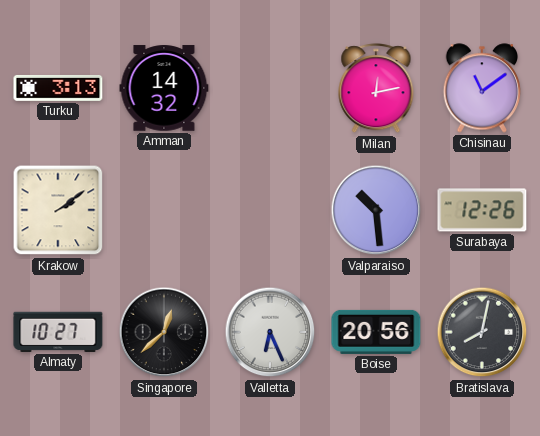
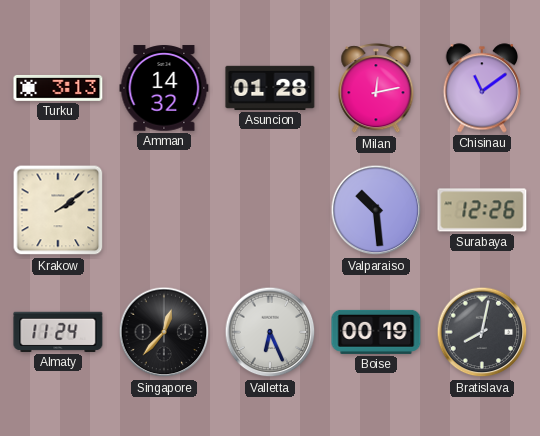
Asuncion: none -> 01:28 (270, 88)
Almaty: 10:27 -> 11:24 (58, 332)
Singapore: 12:38 -> 12:37 (164, 332)
Boise: 20:56 -> 00:19 (376, 332)
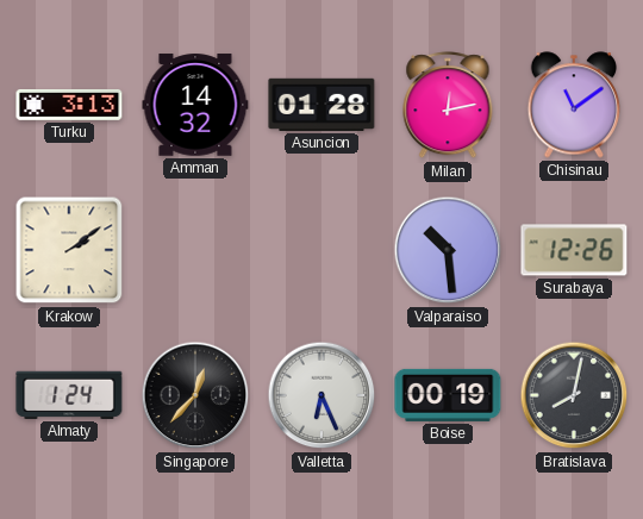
Almaty: 11:24 -> 1:24 (69, 395)
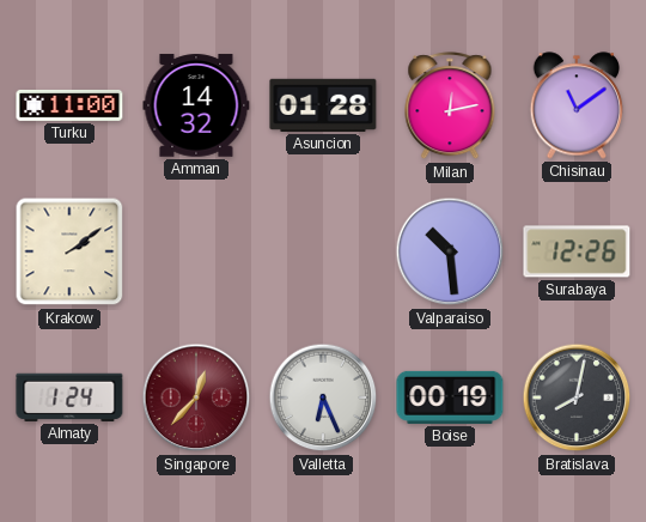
Turku: 3:13 -> 11:00 (69, 105)
Singapore dial: black -> burgundy (196, 397)
